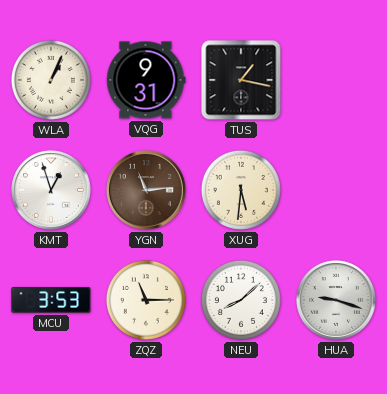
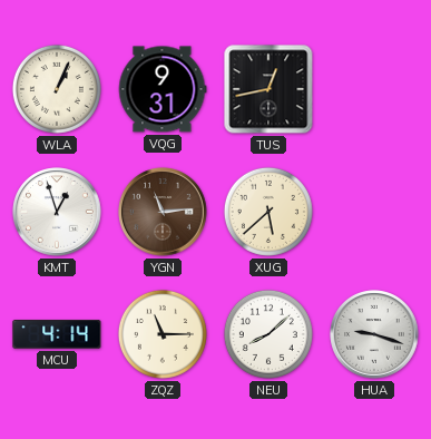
TUS: 1:17 -> 12:43 (268, 89)
XUG: 5:31 -> 5:38 (268, 212)
MCU: 3:53 -> 4:14 (57, 334)
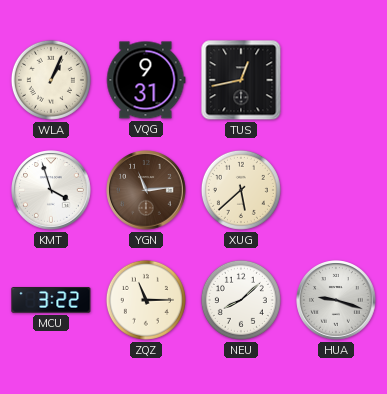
KMT: 12:57 -> 3:57 (51, 190)
MCU: 4:14 -> 3:22 (51, 300)
